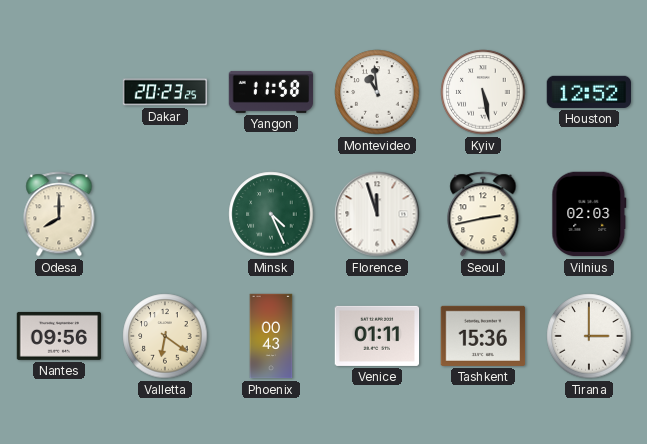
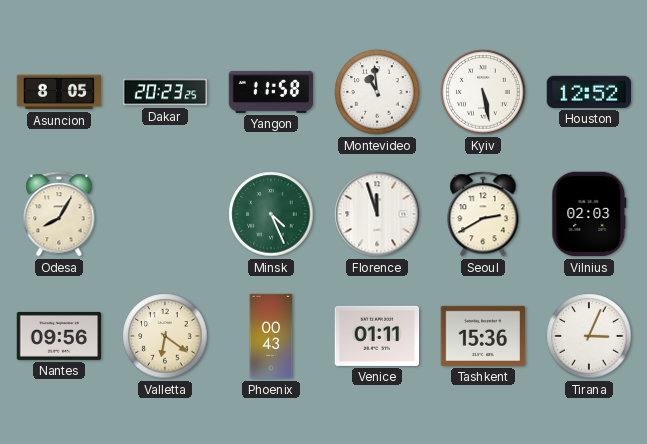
Asuncion: none -> 8:05 (59, 92)
Odesa: 8:00 -> 8:05 (59, 214)
Seoul: 2:43 -> 2:40 (483, 214)
Tirana: 3:00 -> 3:04 (589, 336)
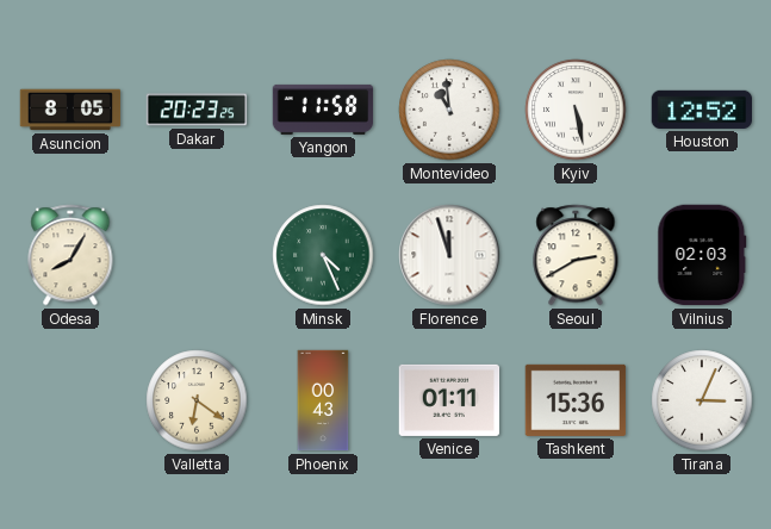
Nantes: 09:56 -> none (59, 336)
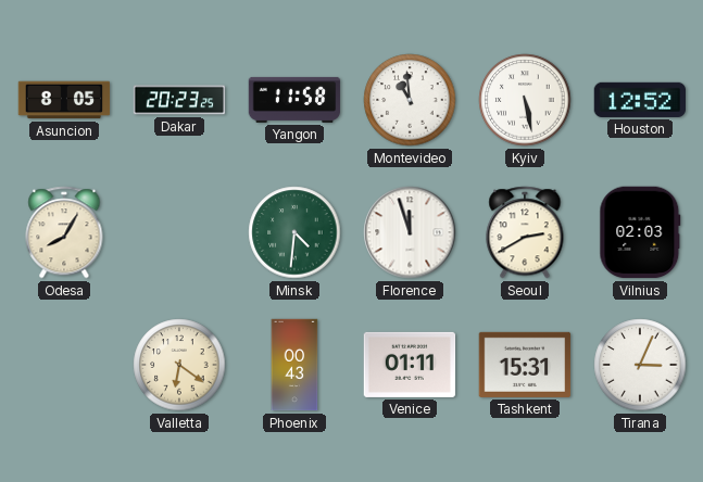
Minsk: 4:26 -> 4:31 (294, 232)
Tashkent: 15:36 -> 15:31 (525, 365)
